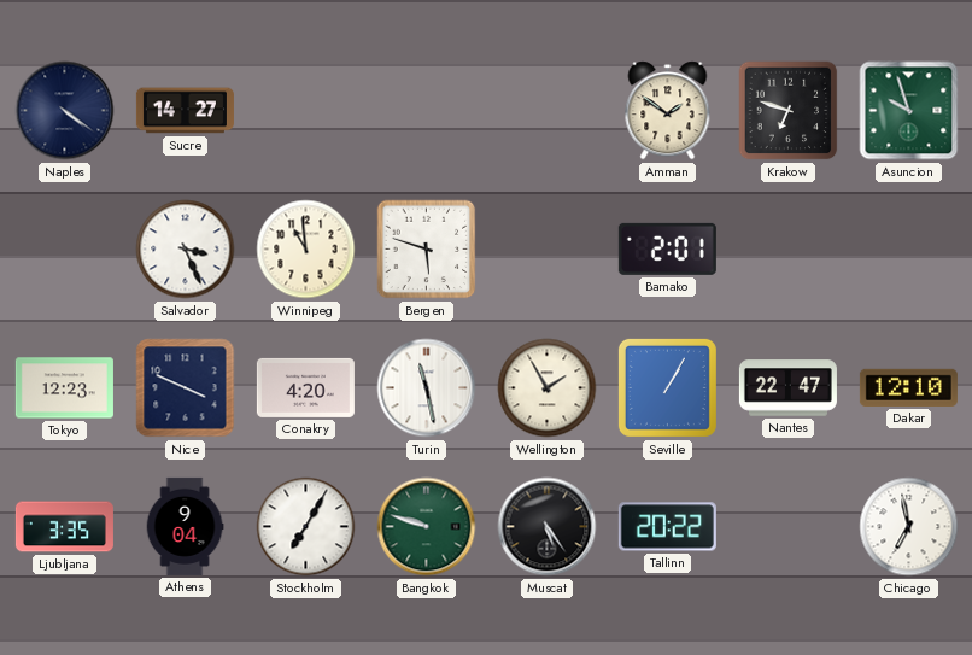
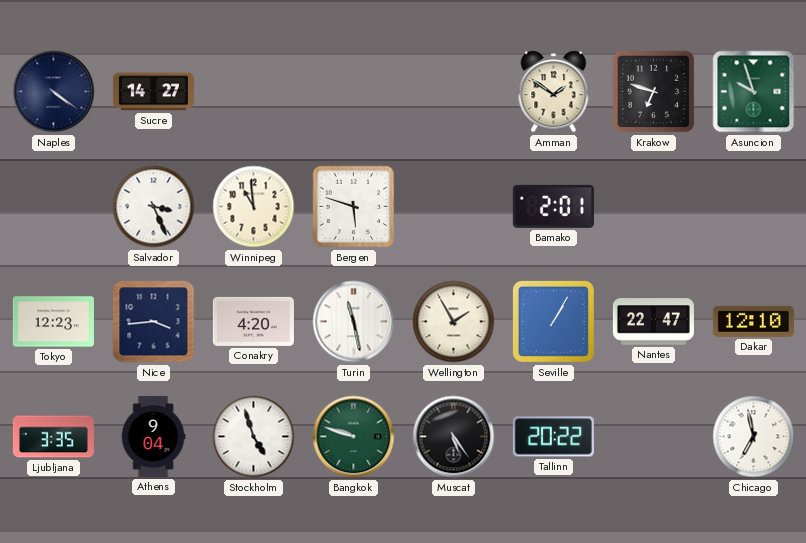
Nice: 3:49 -> 3:44 (154, 322)
Stockholm: 7:05 -> 4:57 (254, 437)
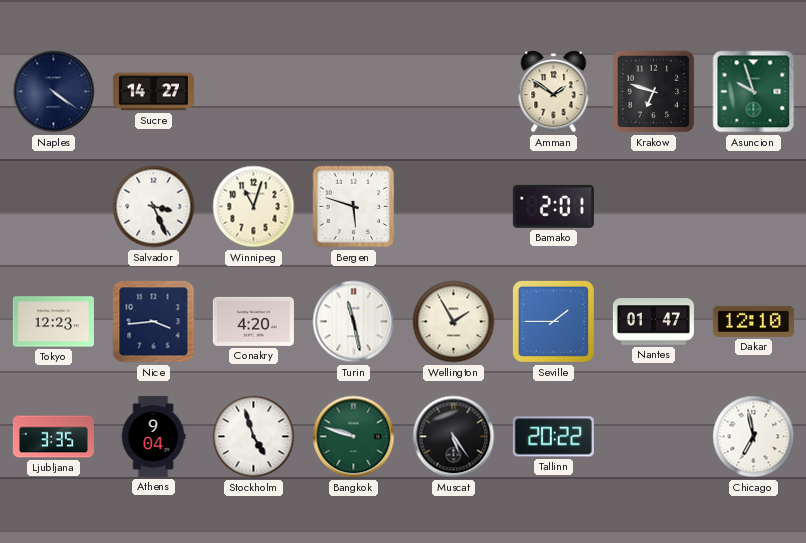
Winnipeg: 10:59 -> 11:03 (254, 207)
Seville: 1:05 -> 1:45 (553, 321)
Nantes: 22:47 -> 01:47 (653, 322)
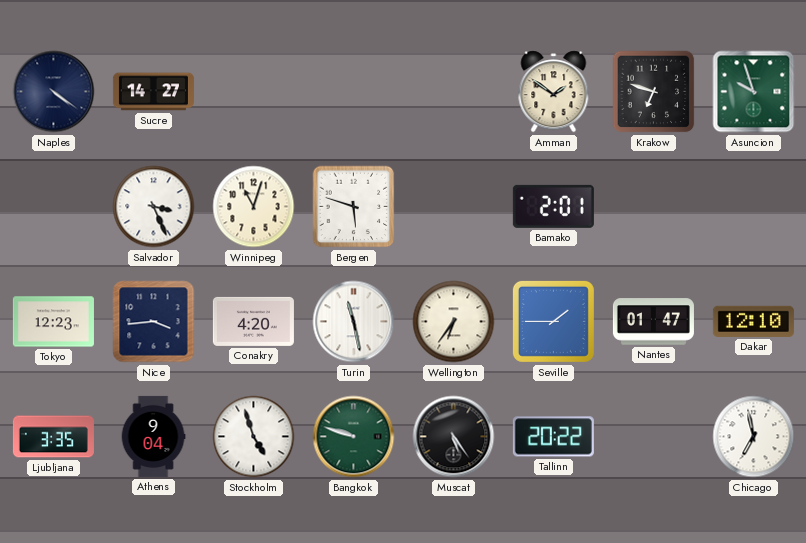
Wellington: 1:55 -> 6:36 (454, 322)
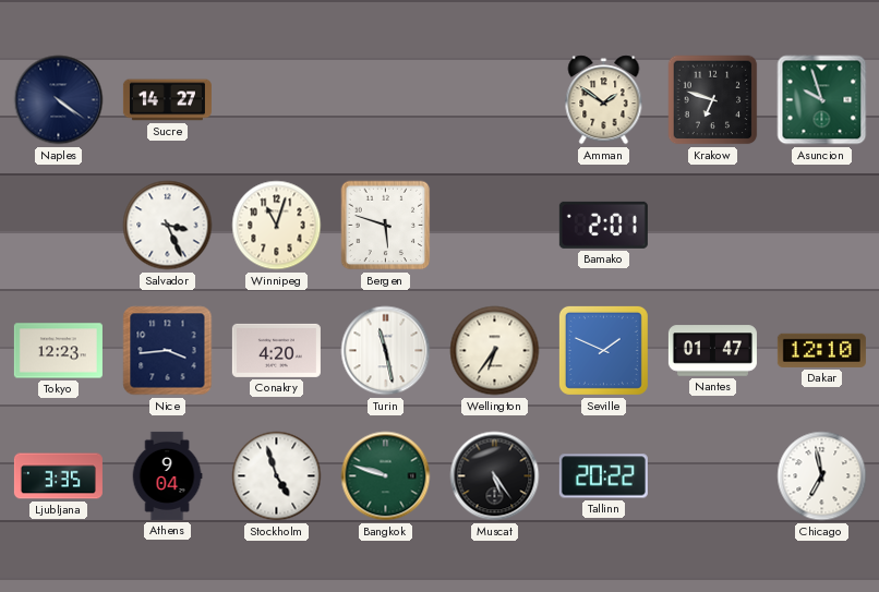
Seville: 1:45 -> 1:49 (603, 350)
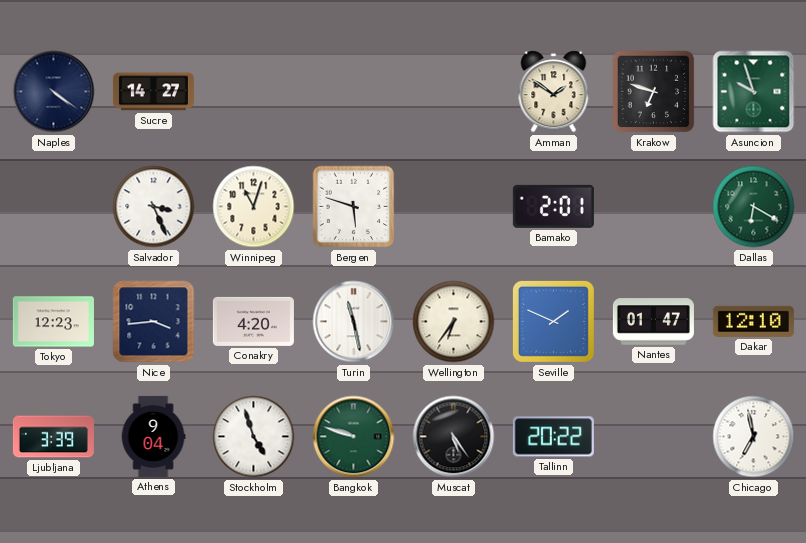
Dallas: none -> 6:20 (754, 207)
Ljubljana: 3:35 -> 3:39 (53, 437)
